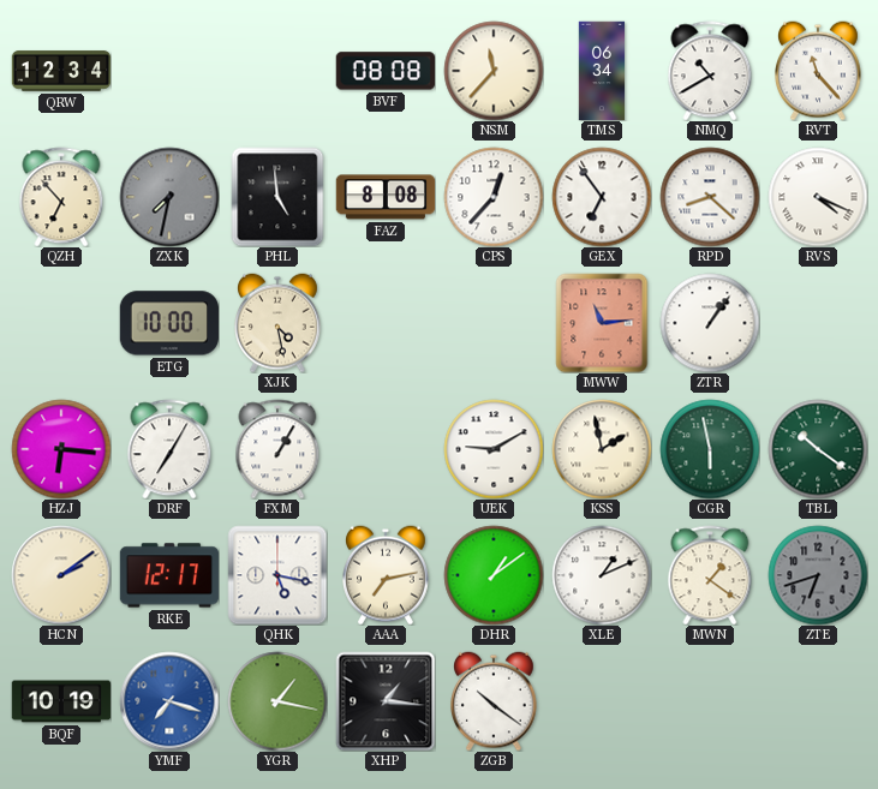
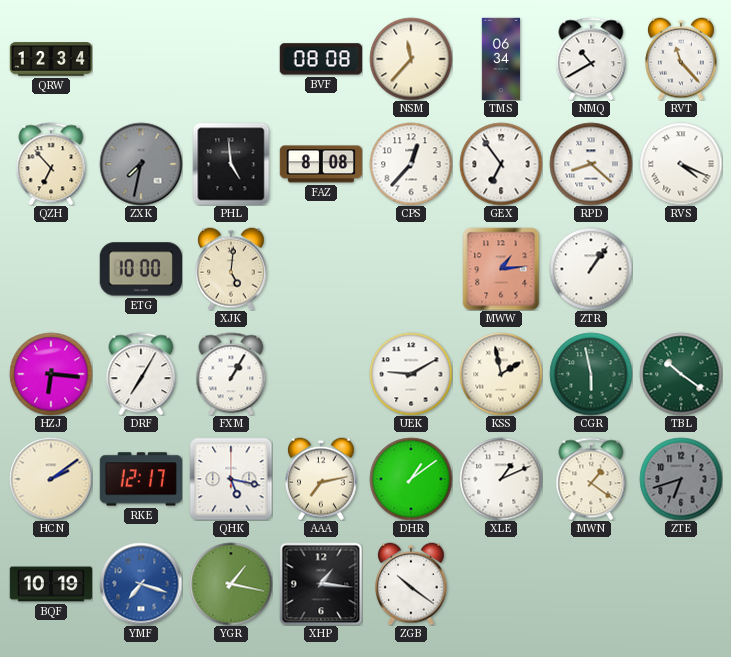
XJK: 4:28 -> 5:01 (232, 269)
MWW: 11:14 -> 1:14 (501, 269)
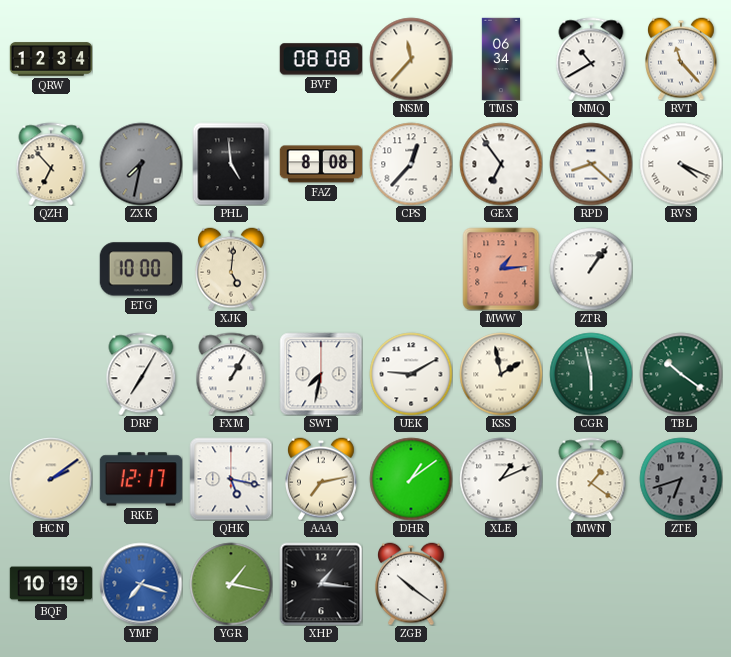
HZJ: 6:16 -> none (51, 374)
SWT: none -> 7:32 (321, 374)
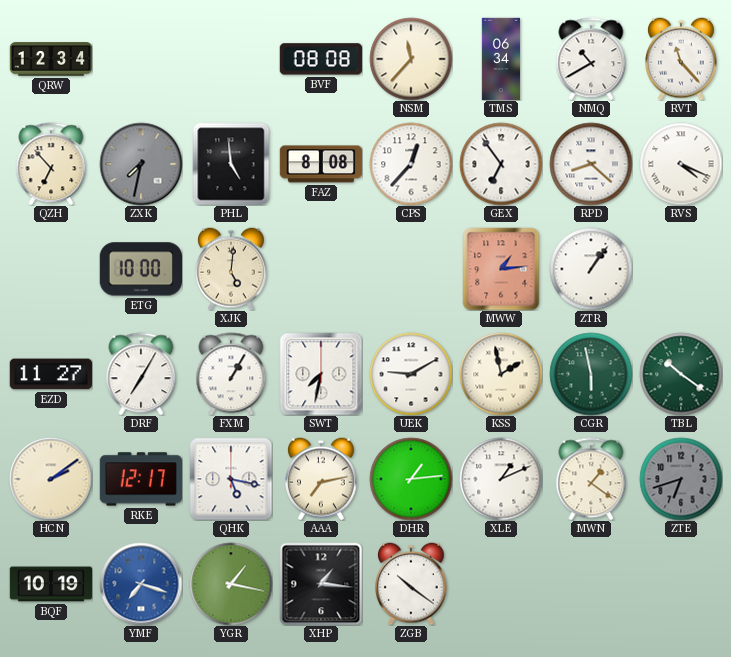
EZD: none -> 11:27 (50, 374)
DHR: 1:09 -> 1:14 (411, 479)
